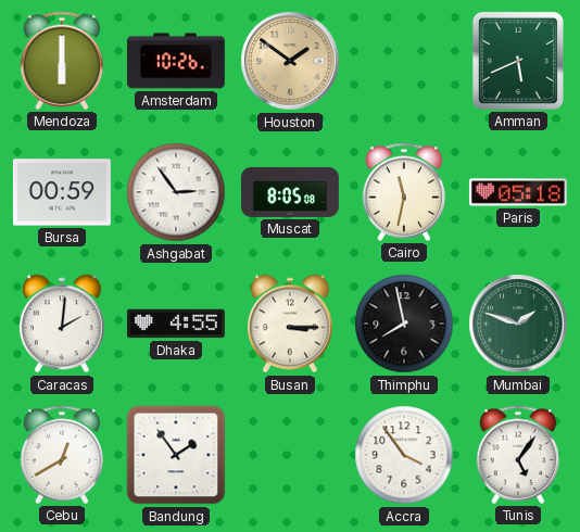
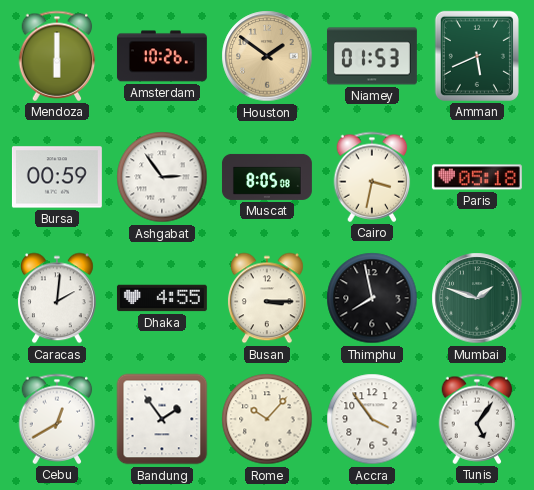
Niamey: none -> 01:53 (372, 56)
Cairo: 11:32 -> 3:32 (372, 177)
Rome: none -> 10:07 (267, 419)
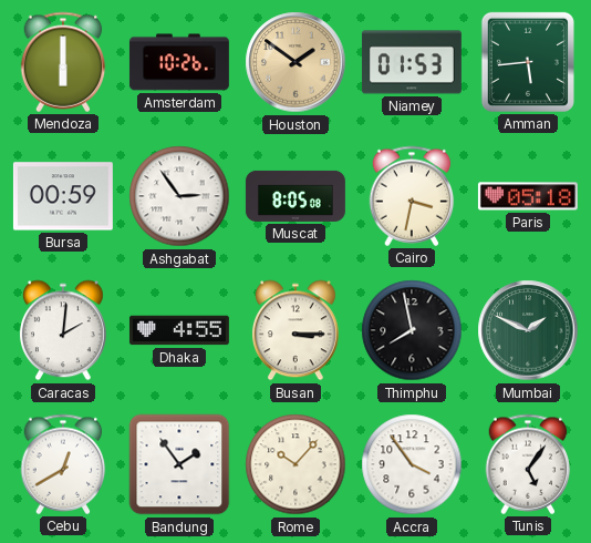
Amman: 5:41 -> 5:44 (528, 62)
Mumbai: 1:48 -> 1:49 (528, 330)
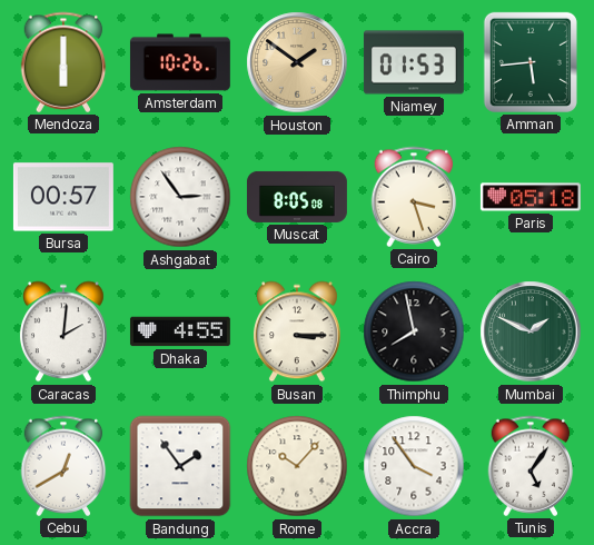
Bursa: 00:59 -> 00:57 (63, 197)
Cairo: 3:32 -> 3:27 (414, 197)
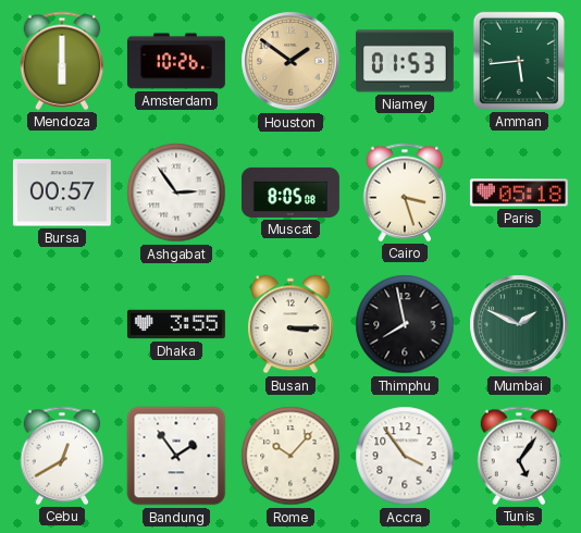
Caracas: 2:01 -> none (63, 331)
Dhaka: 4:55 -> 3:55 (176, 324)
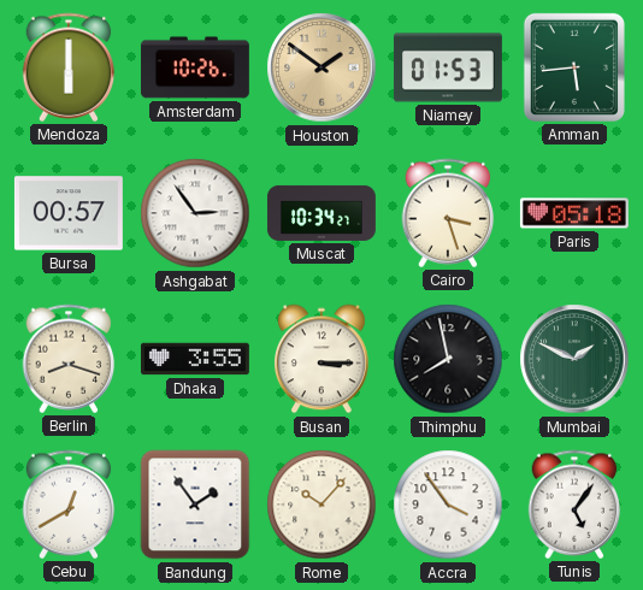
Muscat: 8:05 -> 10:34 (321, 213)
Berlin: none -> 8:18 (69, 359)
